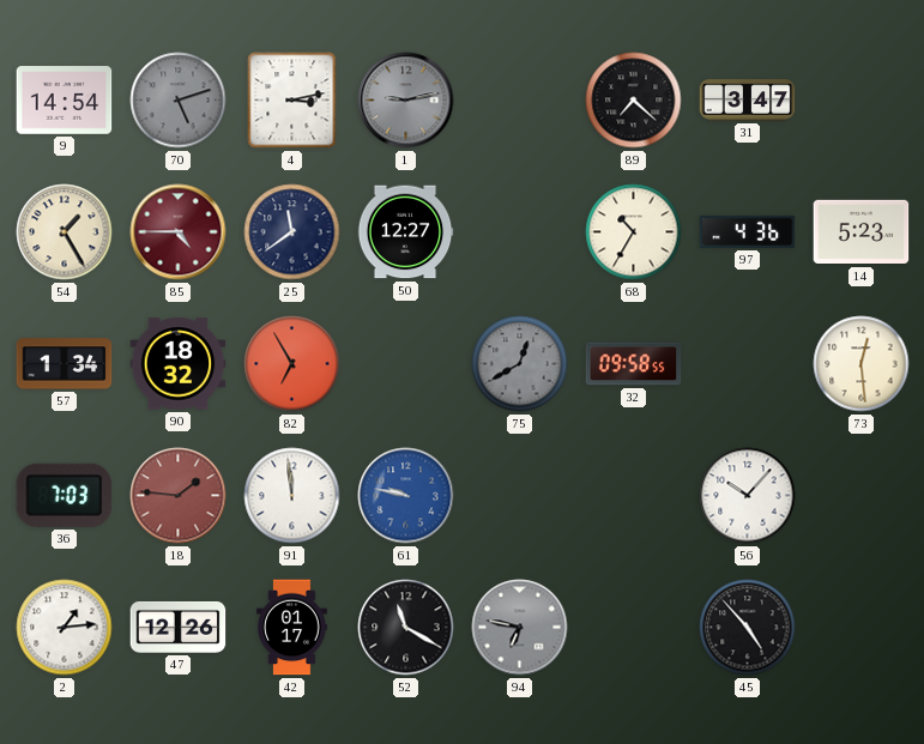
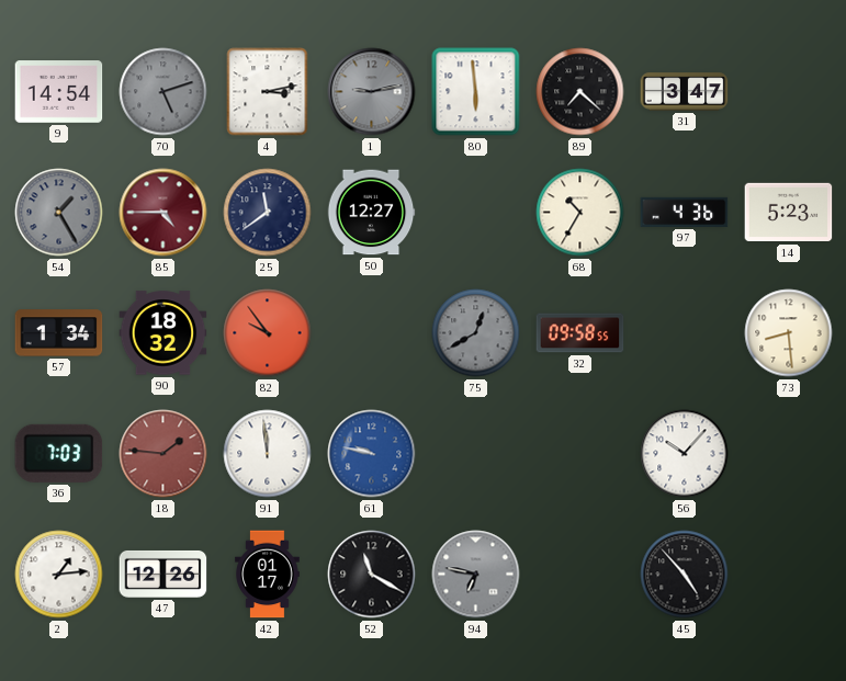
80: none -> 5:59 (476, 92)
54 dial: cream -> grey (59, 213)
82: 6:55 -> 9:54 (268, 333)
73: 12:29 -> 8:29 (789, 333)
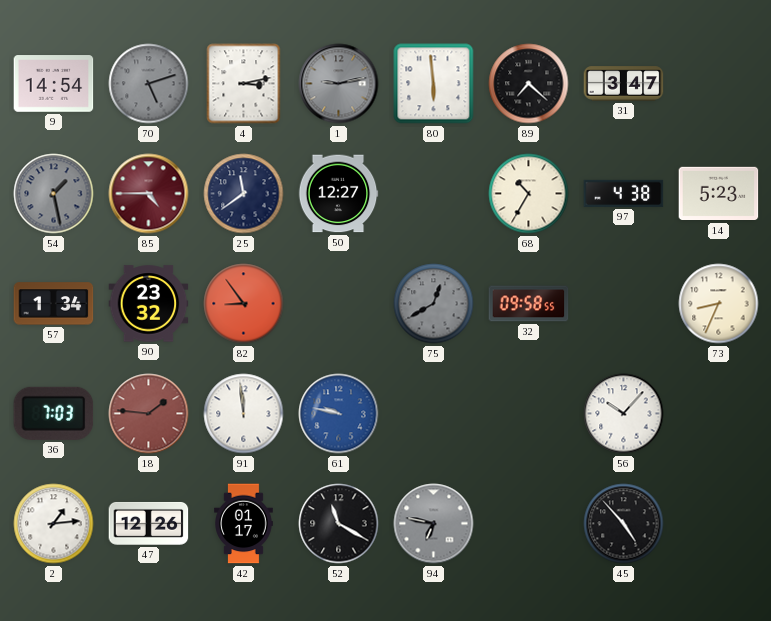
54: 1:25 -> 1:28 (54, 194)
97: 4:36 -> 4:38 (624, 193)
90: 18:32 -> 23:32 (149, 304)
82: 9:54 -> 8:54 (244, 304)
73: 8:29 -> 8:34 (719, 304)
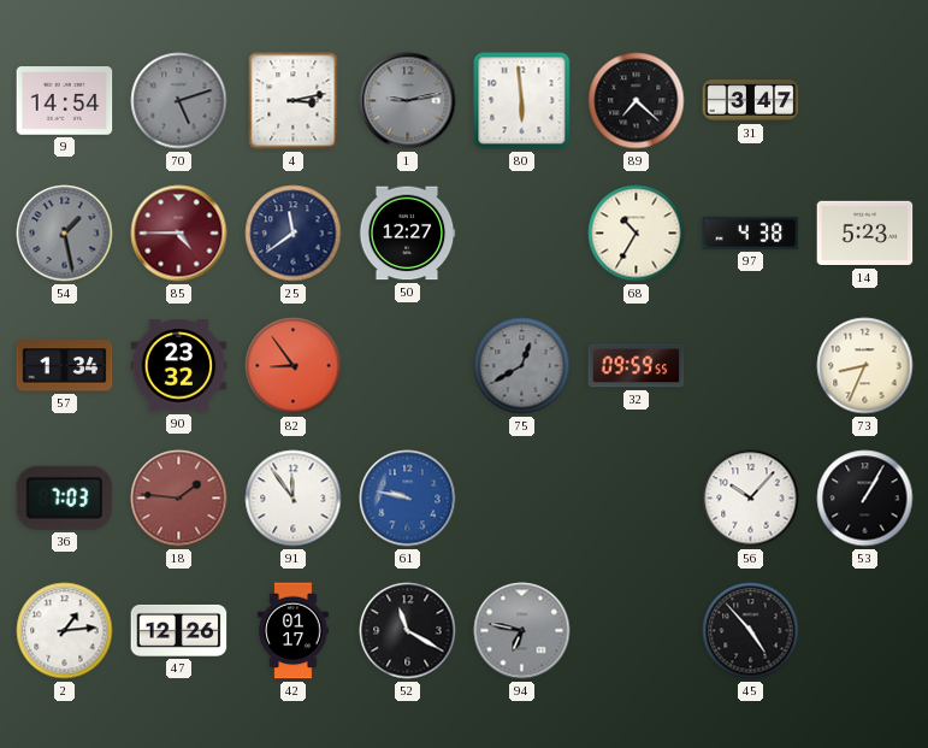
32: 09:58 -> 09:59 (637, 366)
91: 11:59 -> 11:54 (294, 499)
53: none -> 1:05 (865, 499)
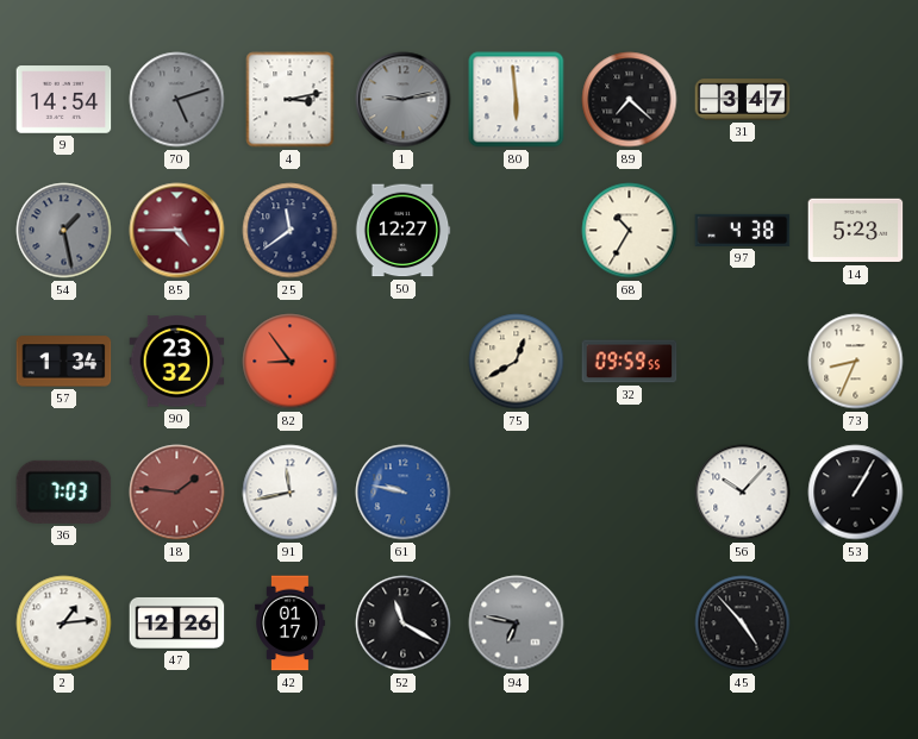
75 dial: grey -> cream (517, 362)
91: 11:54 -> 11:43 (291, 493)
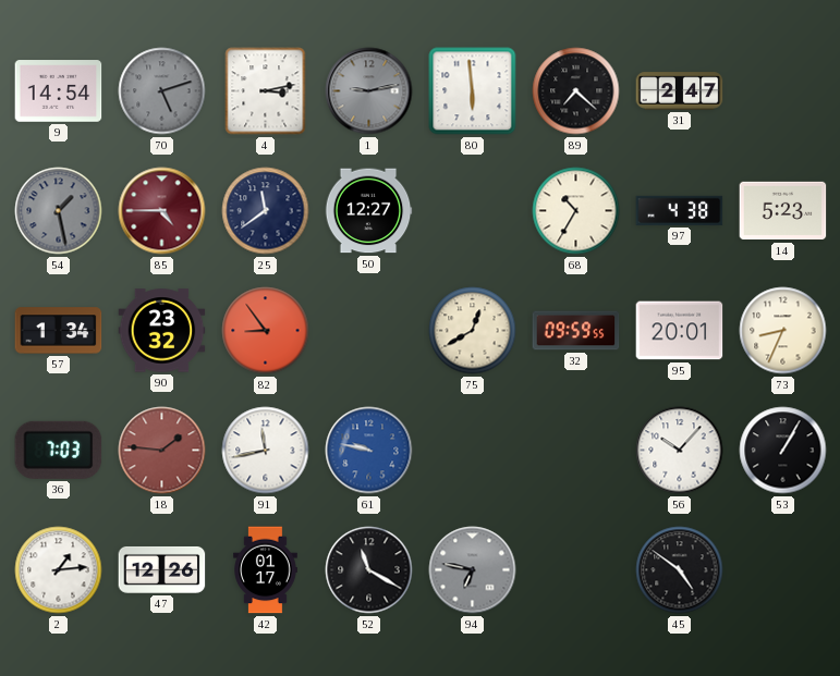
31: 3:47 -> 2:47 (680, 91)
95: none -> 20:01 (680, 331)
45: 4:53 -> 4:51 (680, 570)
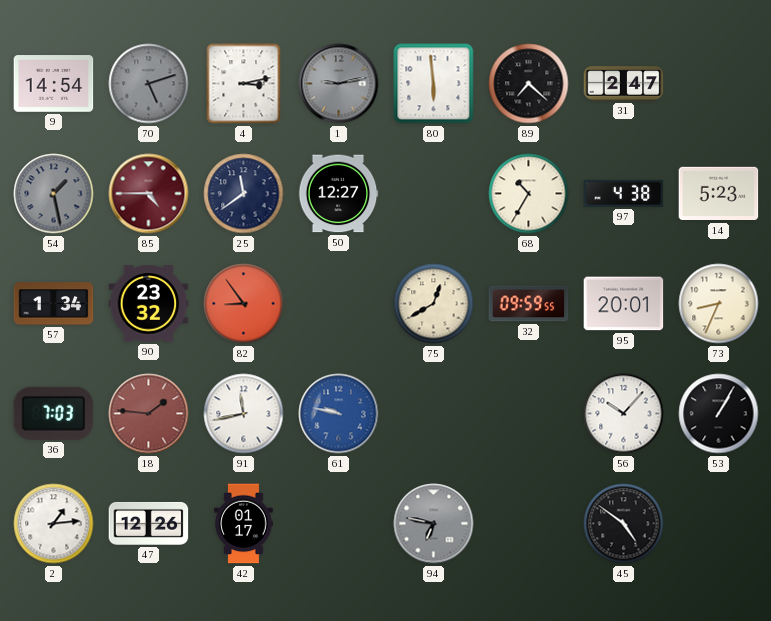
52: 11:20 -> none (369, 570)
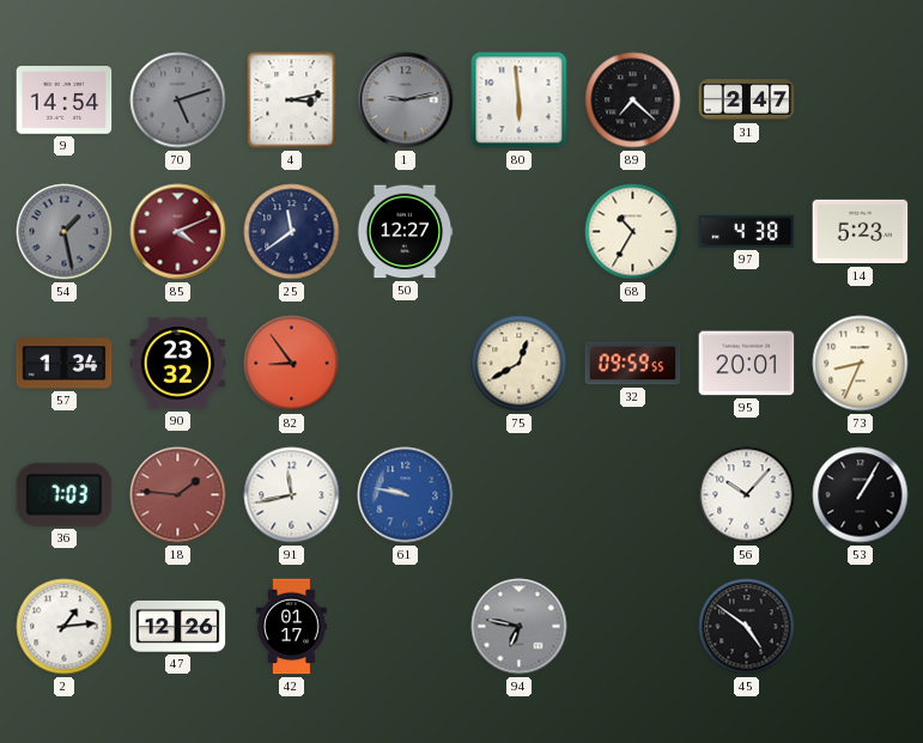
85: 4:45 -> 4:11 (178, 232)
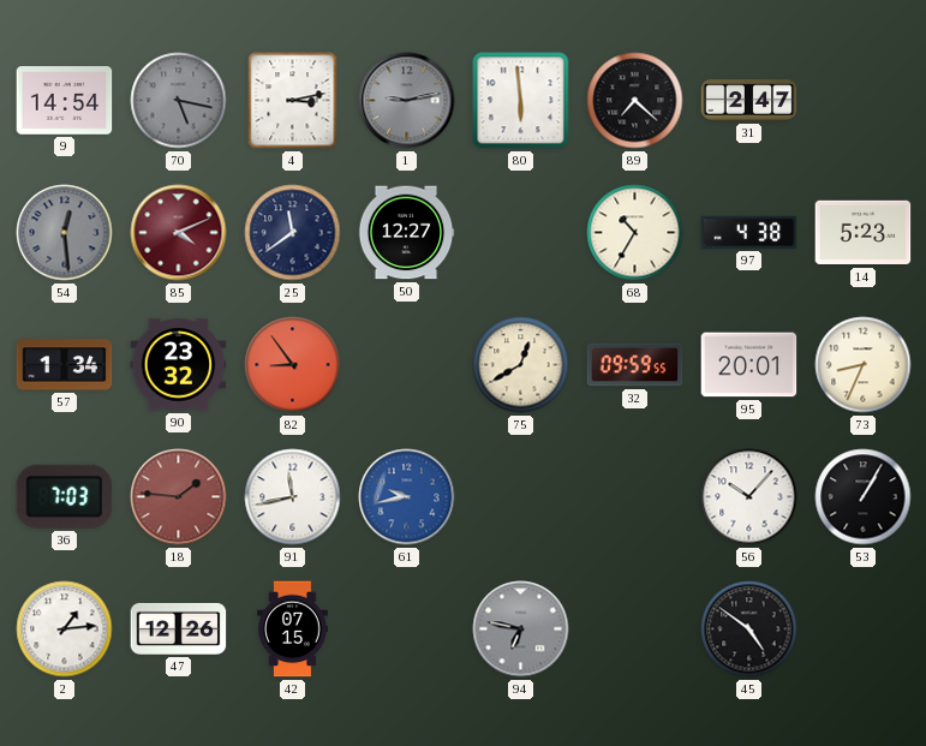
70: 5:12 -> 5:17 (179, 101)
54: 1:28 -> 12:29 (65, 233)
61: 9:47 -> 9:43 (407, 497)
42: 01:17 -> 07:15 (293, 629)
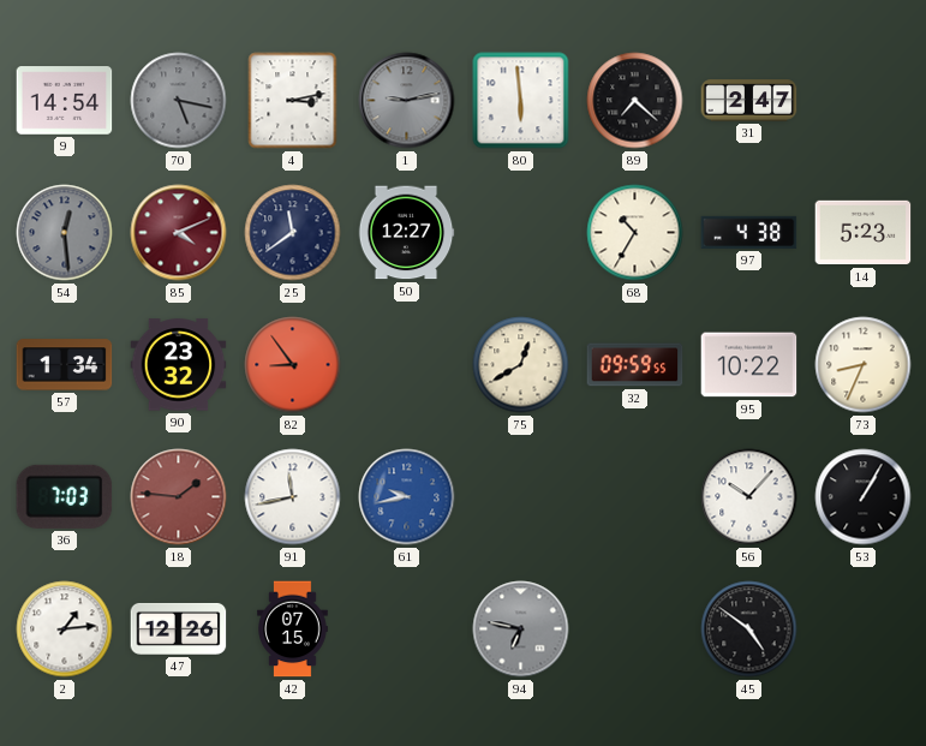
95: 20:01 -> 10:22 (749, 365)
